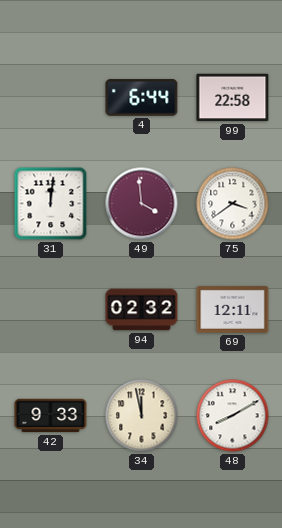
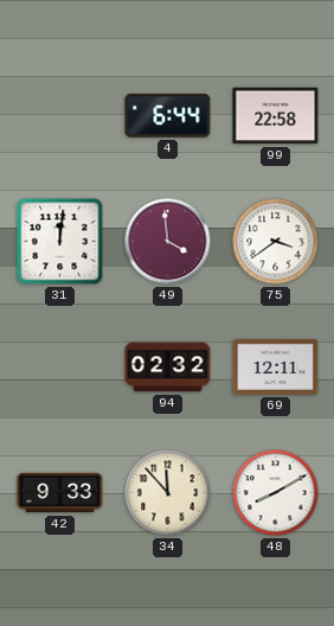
34: 11:58 -> 11:53 (168, 493)
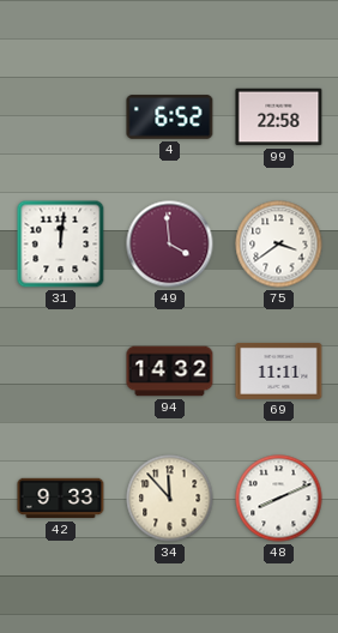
4: 6:44 -> 6:52 (170, 117)
94: 02:32 -> 14:32 (170, 372)
69: 12:11 -> 11:11 (279, 370)
48: 8:10 -> 8:11 (279, 499)
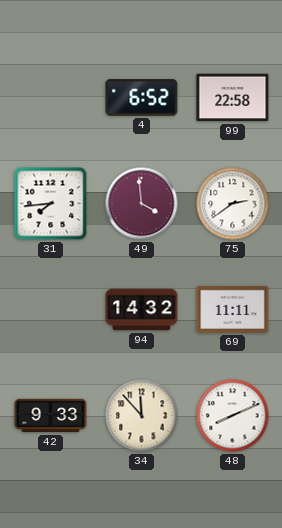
31: 12:01 -> 7:44 (51, 204)
75: 3:39 -> 2:39 (233, 204)
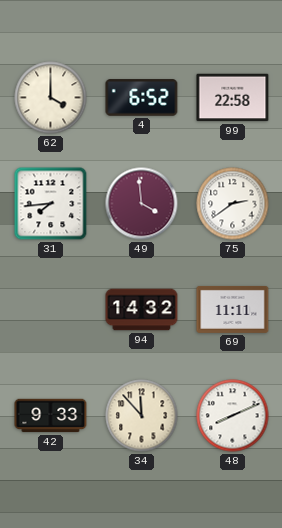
62: none -> 4:00 (51, 98)
